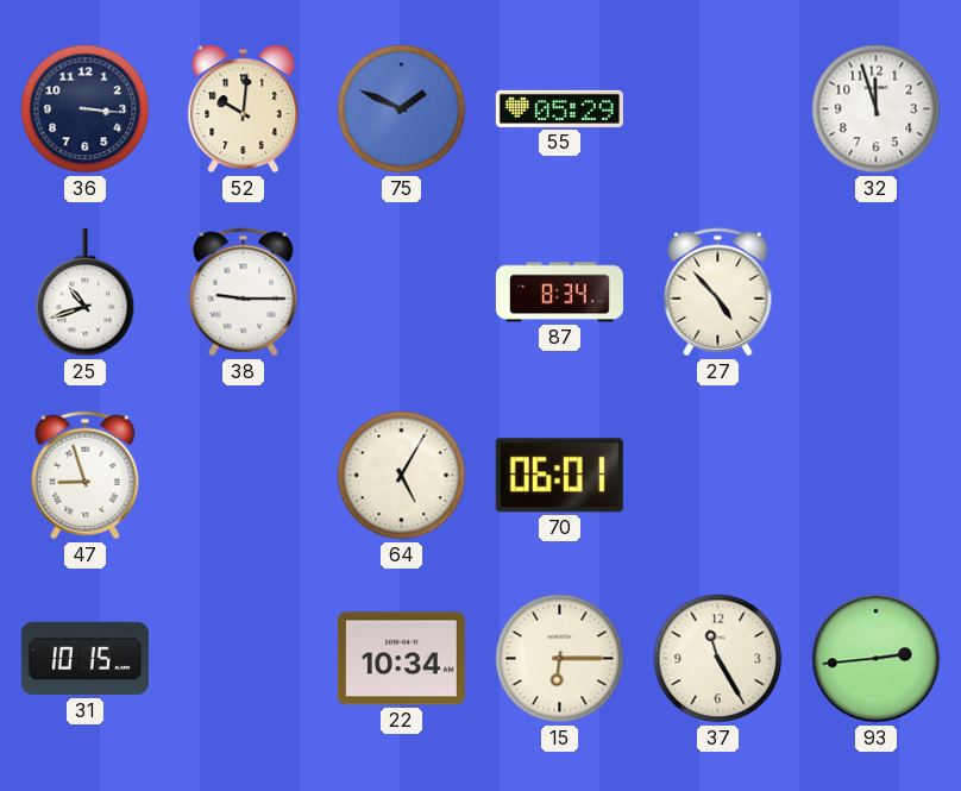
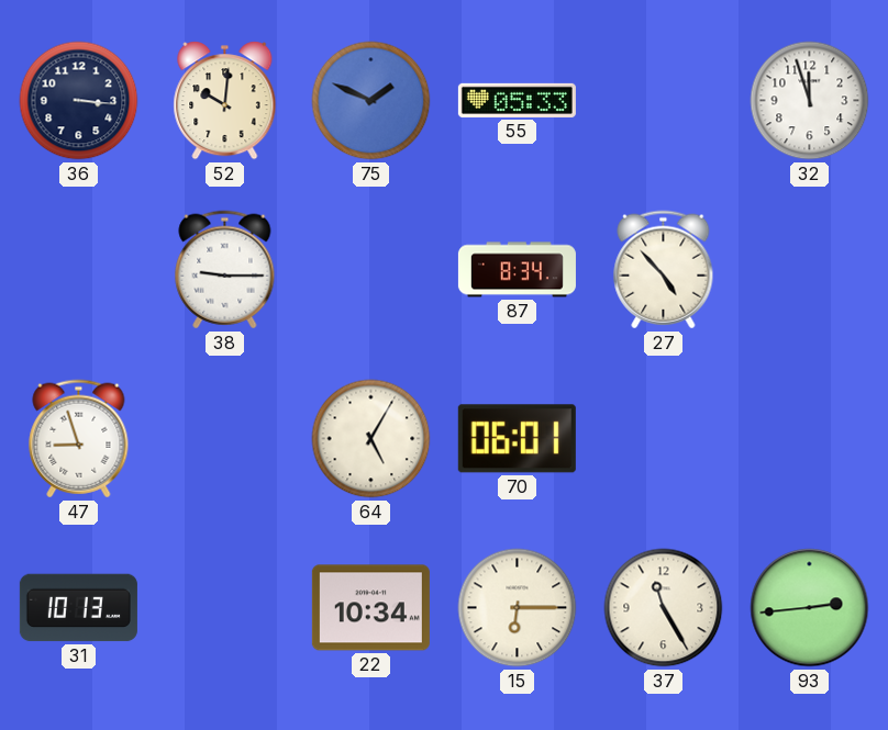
55: 05:29 -> 05:33 (517, 100)
25: 10:42 -> none (86, 293)
31: 10:15 -> 10:13 (78, 608)
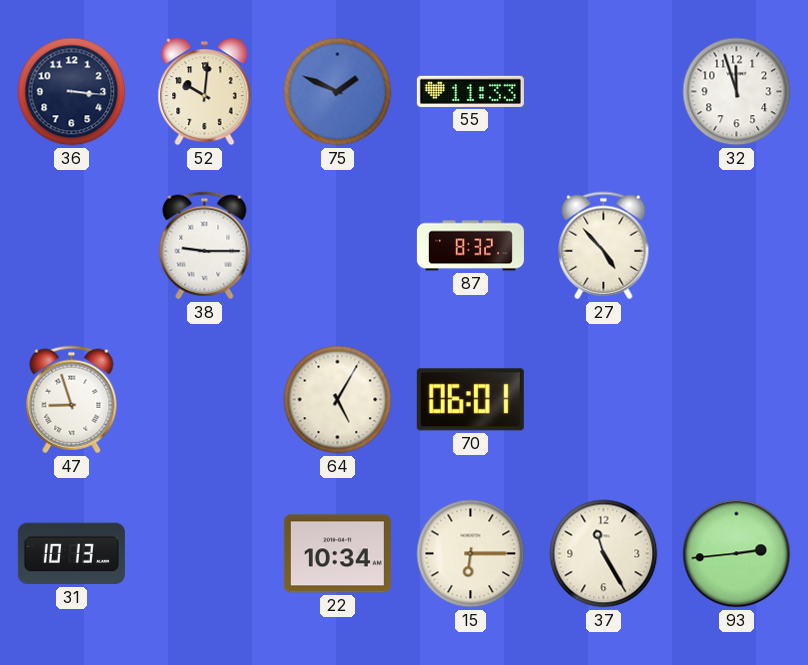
55: 05:33 -> 11:33 (470, 91)
87: 8:34 -> 8:32 (470, 246)
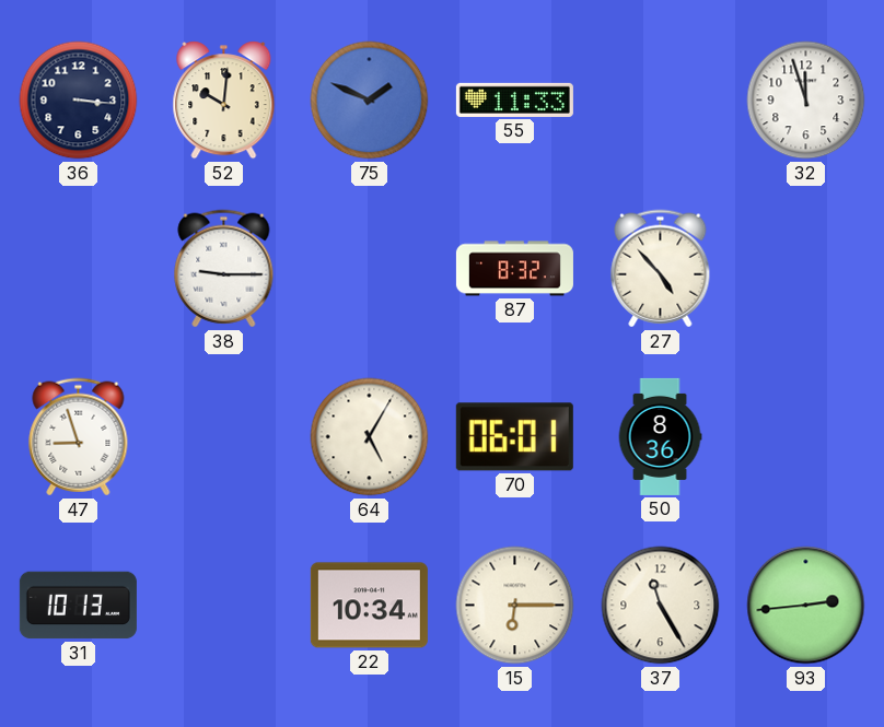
50: none -> 8:36 (660, 436)
